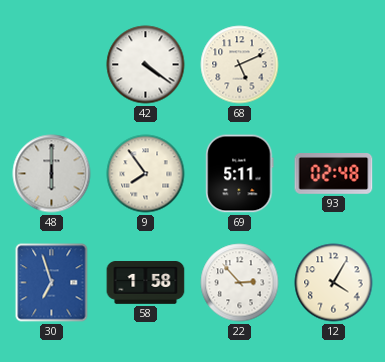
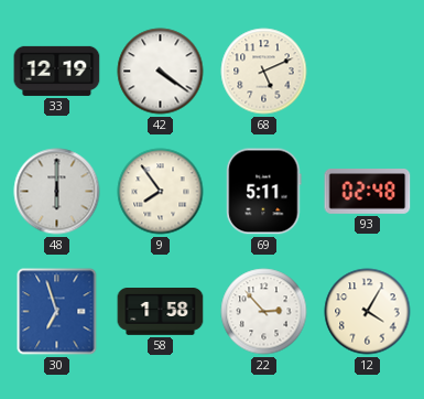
33: none -> 12:19 (57, 71)
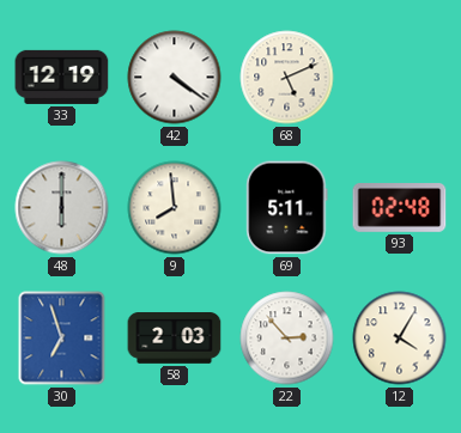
9: 7:54 -> 7:59 (175, 208)
58: 1:58 -> 2:03 (175, 339)
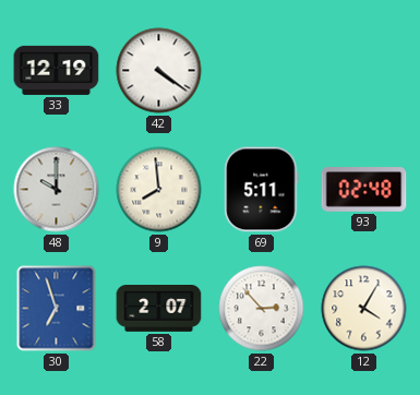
68: 5:11 -> none (287, 78)
48: 6:00 -> 10:00 (57, 190)
58: 2:03 -> 2:07 (159, 309)
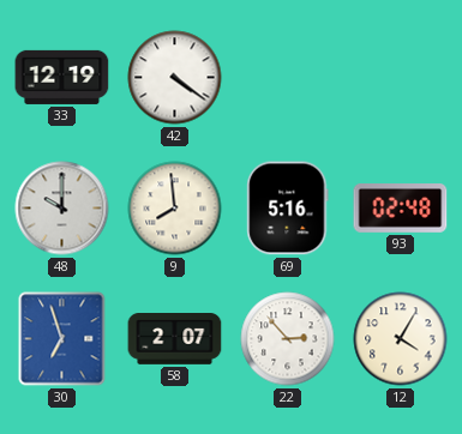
69: 5:11 -> 5:16 (288, 209)
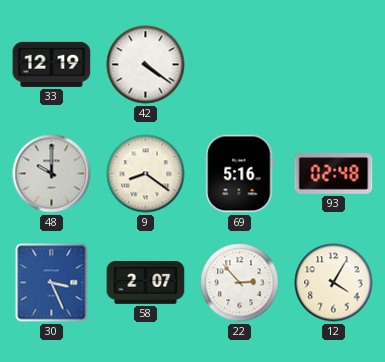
9: 7:59 -> 8:21 (146, 174)
30: 6:57 -> 3:26 (52, 283)
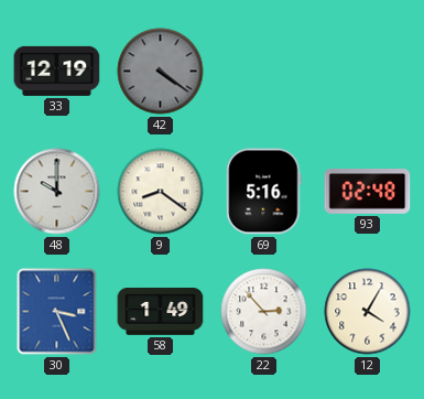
42 dial: white -> grey (161, 72)
58: 2:07 -> 1:49 (161, 312)
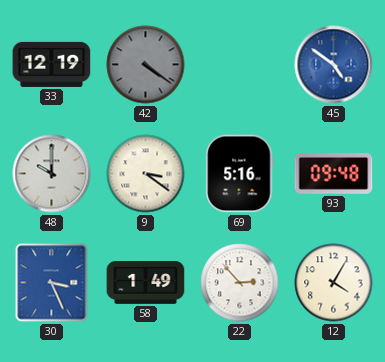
45: none -> 4:51 (334, 65)
9: 8:21 -> 3:21 (146, 174)
93: 02:48 -> 09:48 (334, 174)
